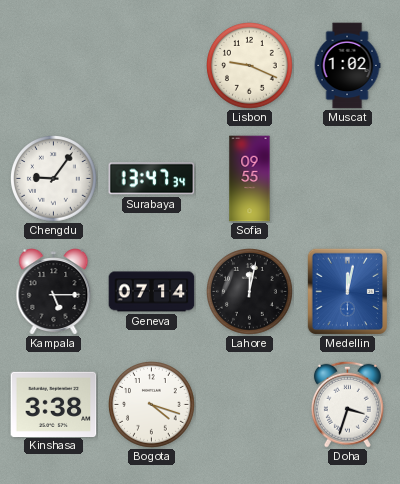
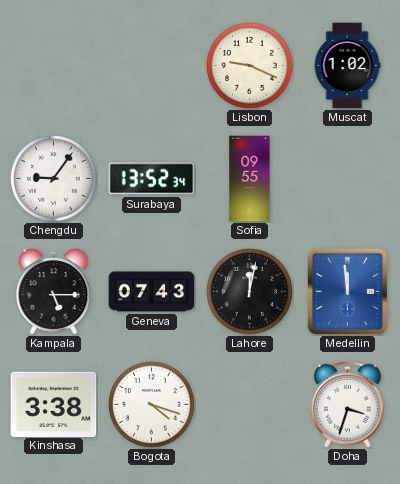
Surabaya: 13:47 -> 13:52 (152, 179)
Geneva: 07:14 -> 07:43 (152, 292)
Medellin: 12:02 -> 11:59 (347, 291)
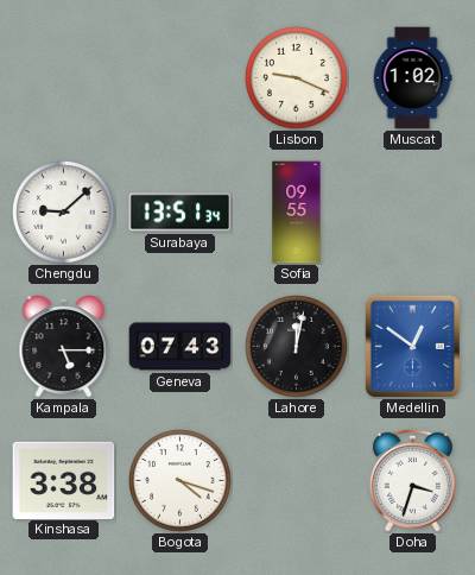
Chengdu: 9:06 -> 9:08 (64, 213)
Surabaya: 13:52 -> 13:51 (180, 213)
Medellin: 11:59 -> 12:51 (412, 346)
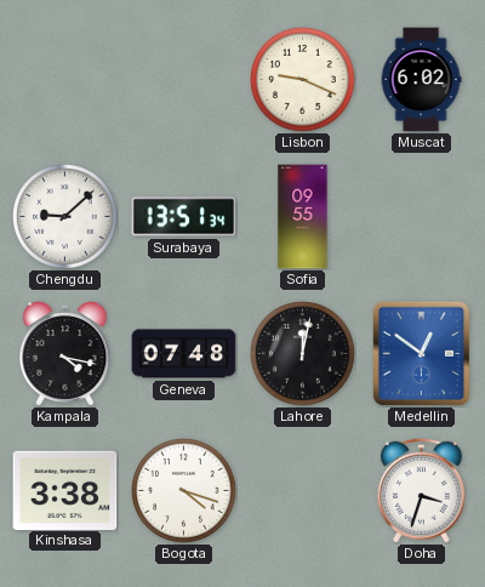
Muscat: 1:02 -> 6:02 (421, 80)
Kampala: 5:15 -> 4:17 (65, 354)
Geneva: 07:43 -> 07:48 (184, 354)
